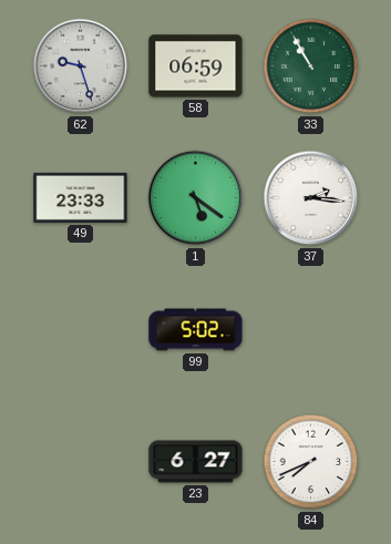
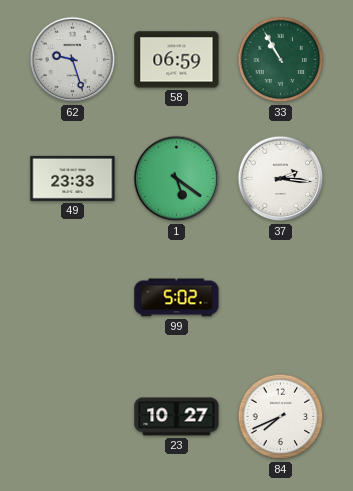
23: 6:27 -> 10:27 (177, 417)
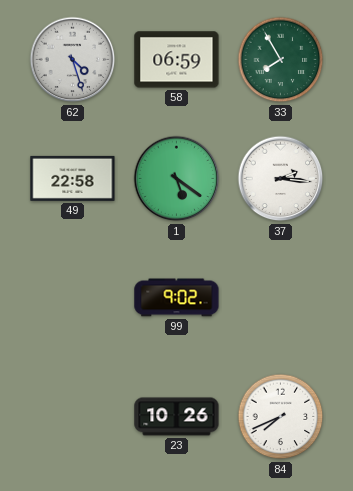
62: 9:27 -> 4:27 (73, 60)
33: 10:55 -> 7:55 (281, 60)
49: 23:33 -> 22:58 (73, 178)
99: 5:02 -> 9:02 (177, 298)
23: 10:27 -> 10:26 (177, 417)
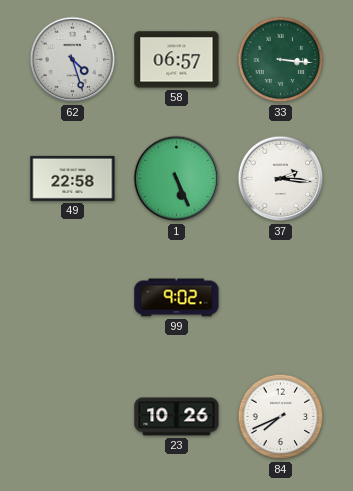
58: 06:59 -> 06:57 (177, 60)
33: 7:55 -> 3:16 (281, 60)
1: 5:21 -> 5:26 (177, 179)
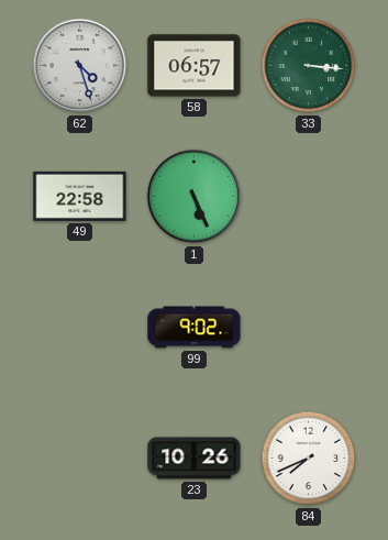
37: 2:16 -> none (281, 179)
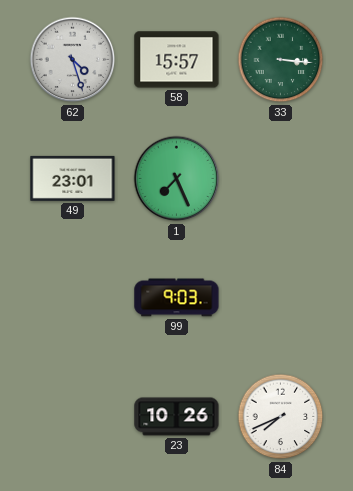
58: 06:57 -> 15:57 (177, 60)
49: 22:58 -> 23:01 (73, 178)
1: 5:26 -> 7:26 (177, 179)
99: 9:02 -> 9:03 (177, 298)
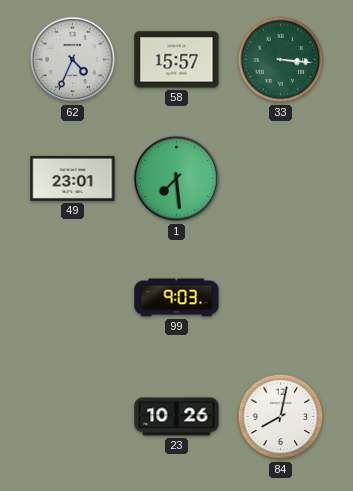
62: 4:27 -> 4:34 (73, 60)
1: 7:26 -> 7:29 (177, 179)
84: 7:41 -> 8:02 (281, 417)
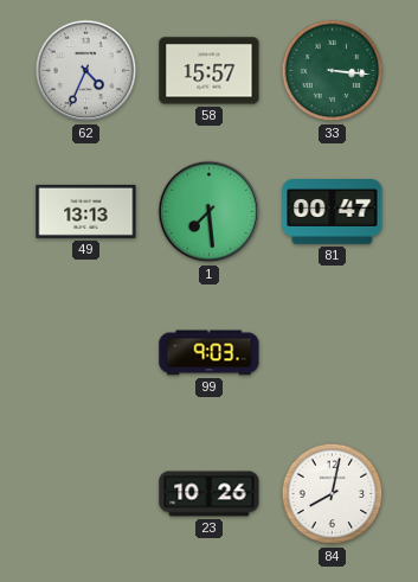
49: 23:01 -> 13:13 (86, 211)
81: none -> 00:47 (333, 212)
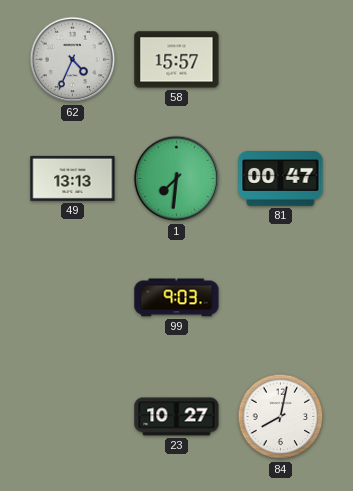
33: 3:16 -> none (333, 71)
1: 7:29 -> 7:31 (177, 179)
23: 10:26 -> 10:27 (177, 417)
